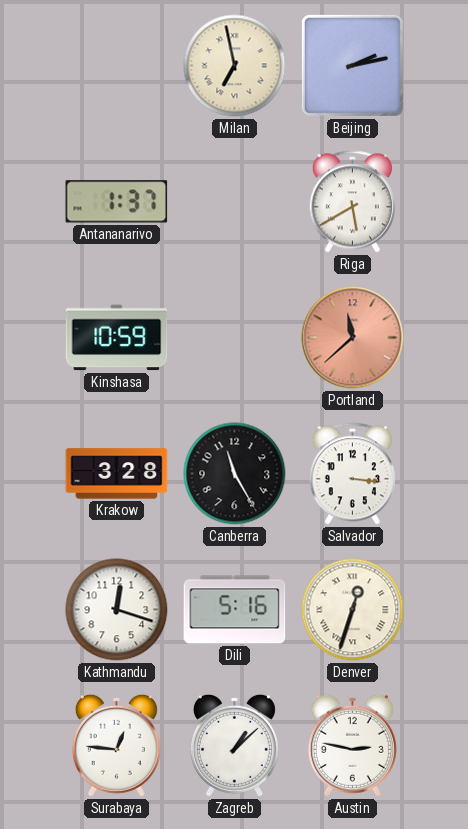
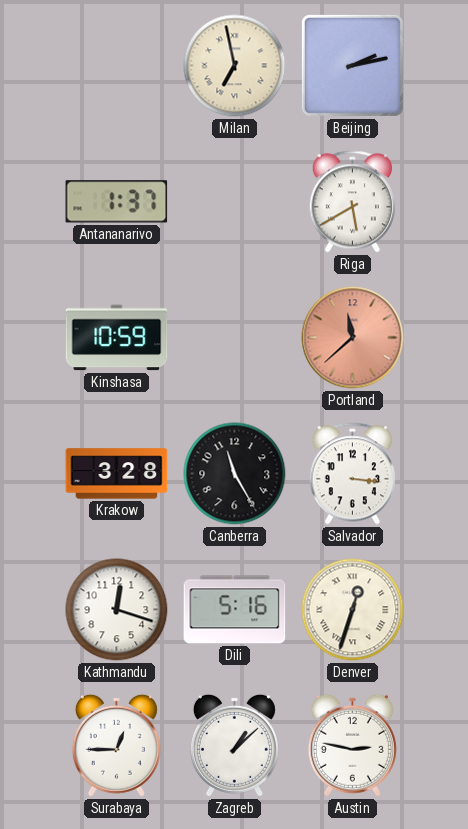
Surabaya: 12:46 -> 12:45 (116, 745)
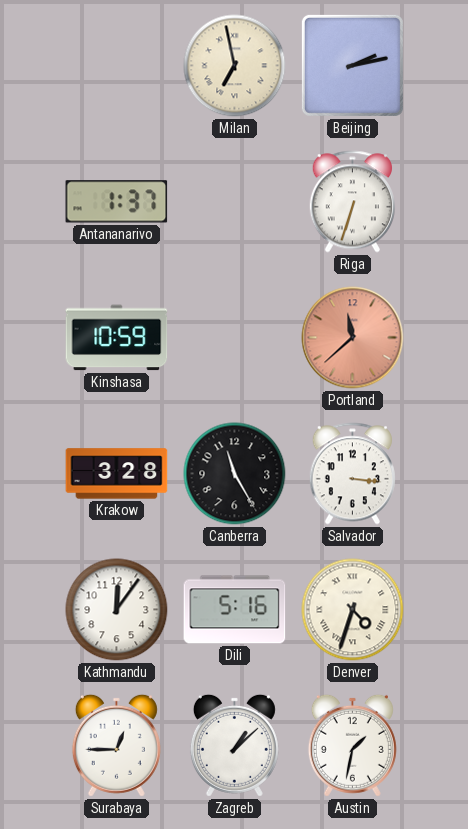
Riga: 5:40 -> 6:33 (352, 202)
Kathmandu: 12:18 -> 12:06 (117, 610)
Denver: 12:33 -> 4:33 (353, 610)
Austin: 2:47 -> 1:32 (352, 745)
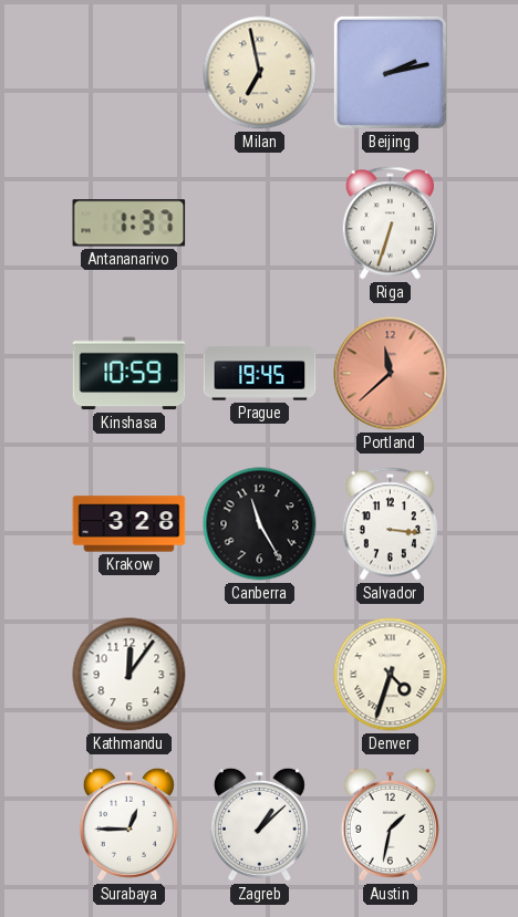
Prague: none -> 19:45 (260, 374)
Dili: 5:16 -> none (235, 610)
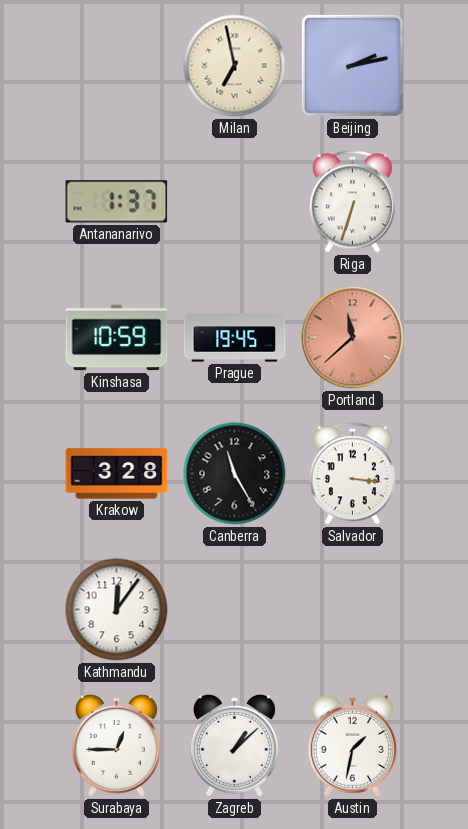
Denver: 4:33 -> none (391, 675)
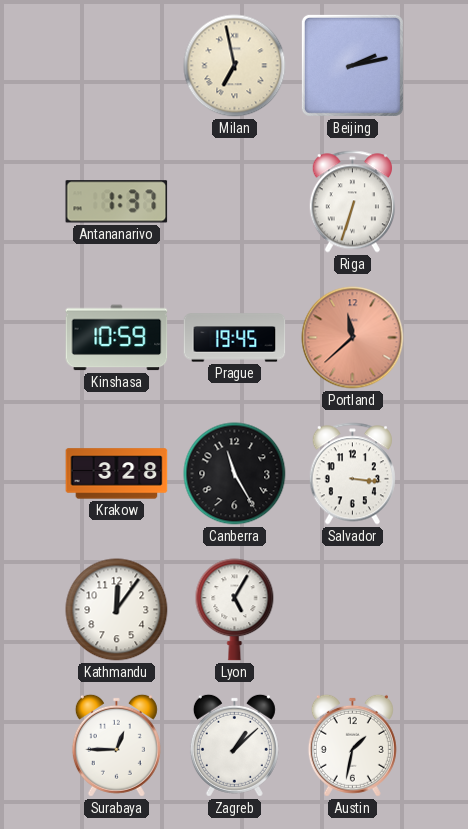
Lyon: none -> 5:05 (235, 610)
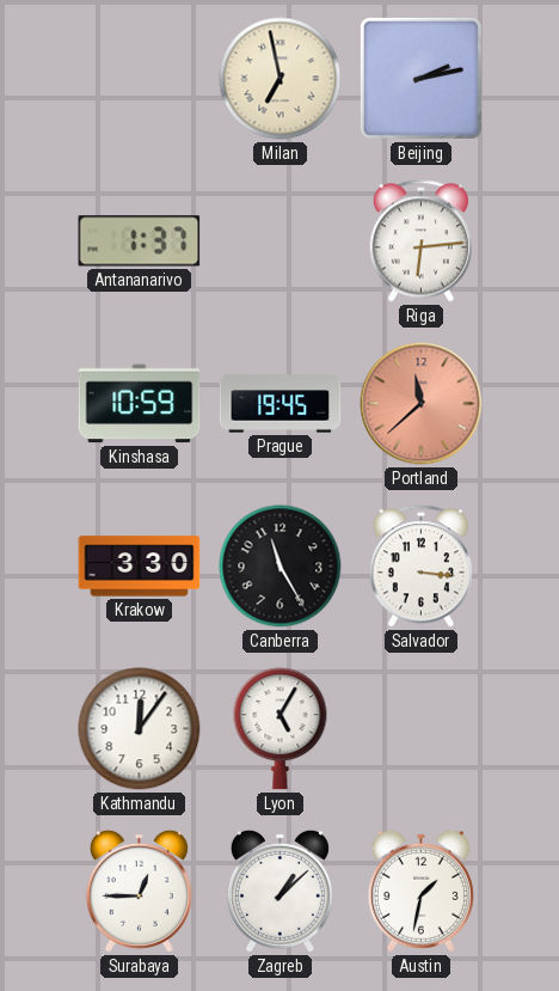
Riga: 6:33 -> 6:14 (420, 241)
Krakow: 3:28 -> 3:30 (140, 567)
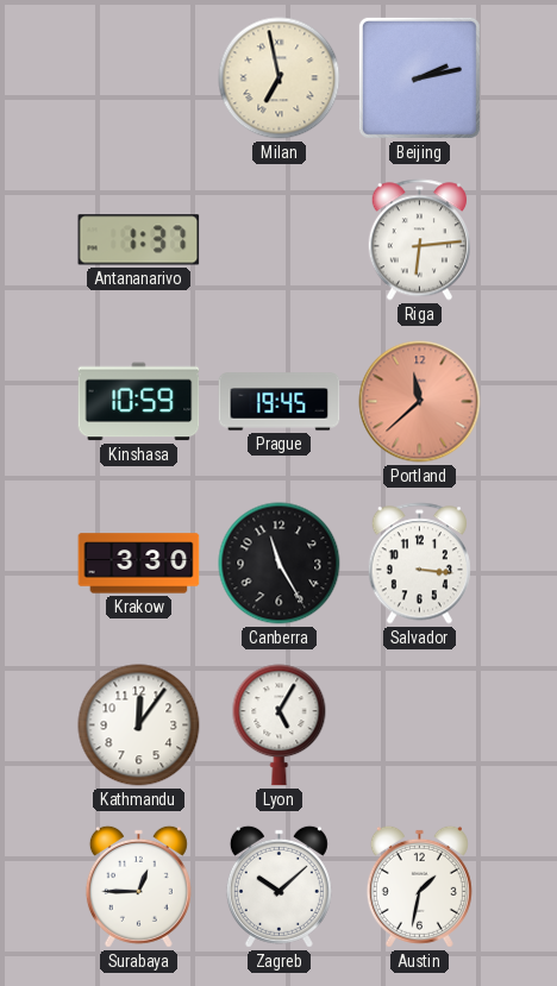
Zagreb: 1:08 -> 10:08 (278, 886)
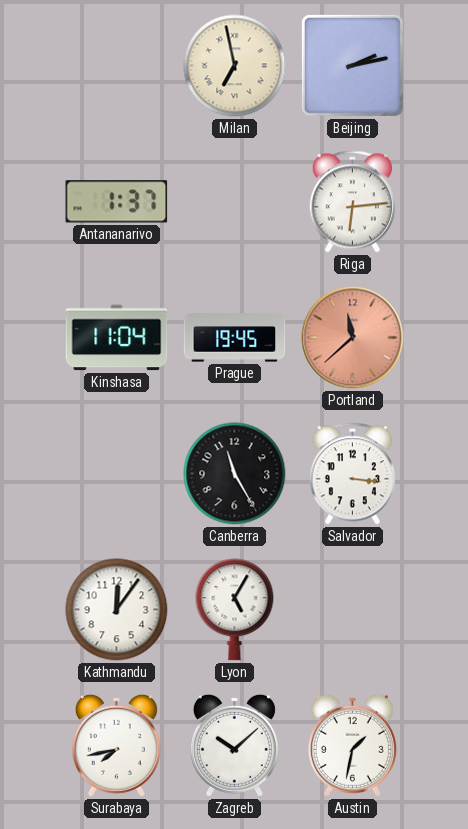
Kinshasa: 10:59 -> 11:04 (117, 338)
Krakow: 3:30 -> none (139, 564)
Surabaya: 12:45 -> 7:43 (116, 745)
